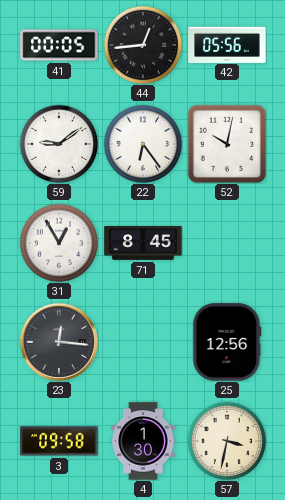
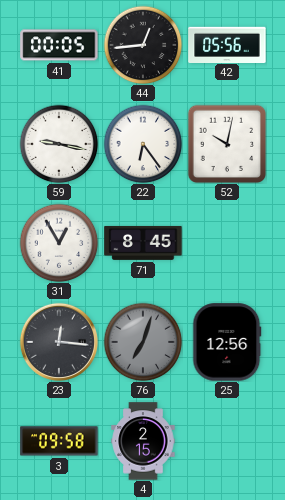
59: 9:09 -> 9:17 (59, 144)
76: none -> 7:03 (143, 342)
4: 1:30 -> 2:15 (143, 441)
57: 3:32 -> none (227, 441)
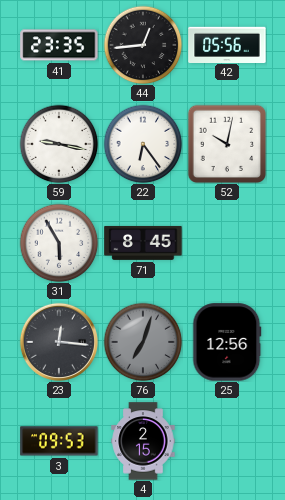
41: 00:05 -> 23:35 (59, 45)
31: 12:55 -> 5:55 (59, 243)
3: 09:58 -> 09:53 (59, 441)
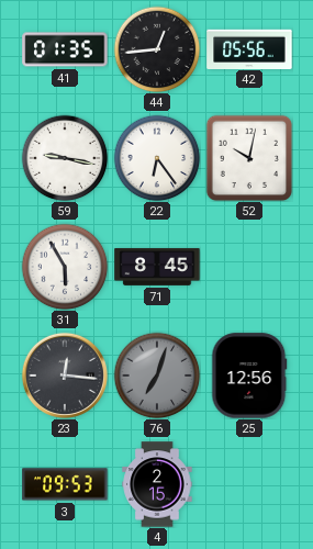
41: 23:35 -> 01:35 (65, 49)
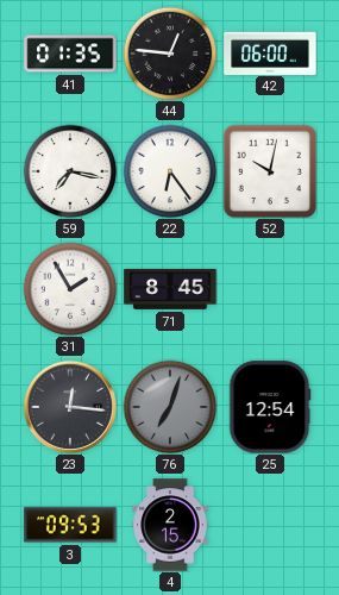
44: 12:44 -> 12:46 (170, 54)
42: 05:56 -> 06:00 (270, 52)
59: 9:17 -> 7:17 (70, 171)
31: 5:55 -> 1:55 (70, 289)
25: 12:56 -> 12:54 (270, 407)
